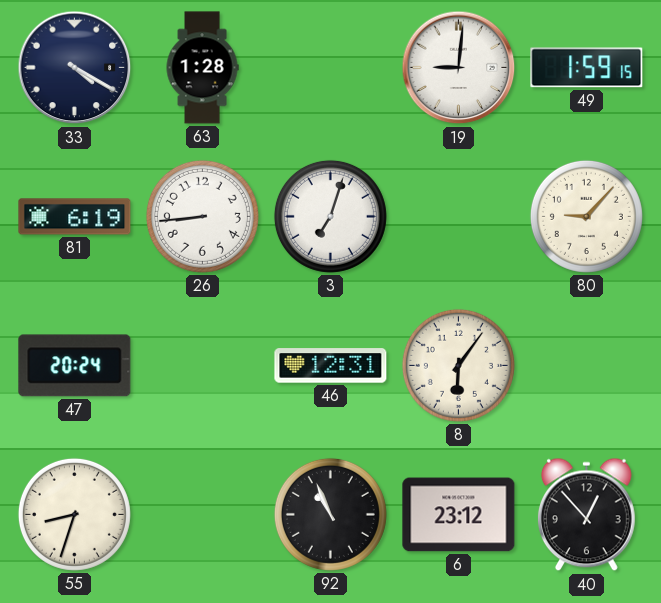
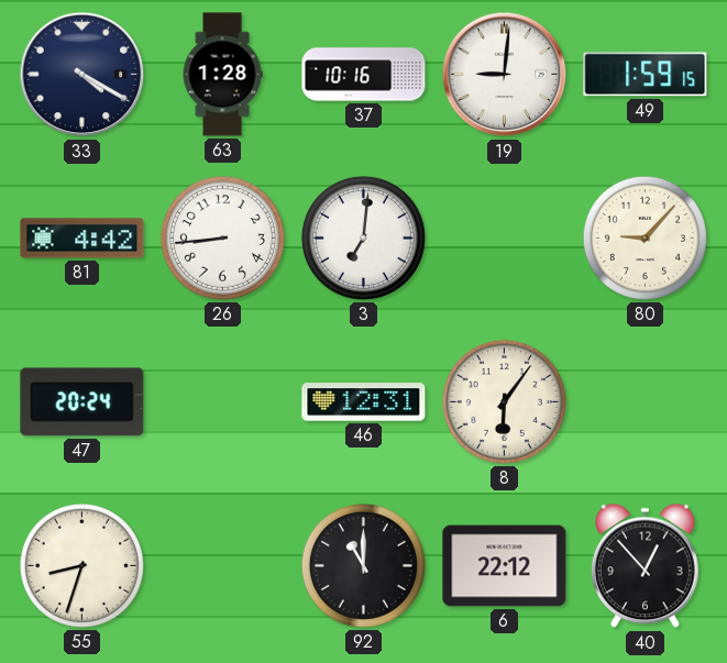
37: none -> 10:16 (364, 75)
81: 6:19 -> 4:42 (82, 239)
3: 7:03 -> 7:01 (363, 237)
92: 10:56 -> 11:00 (363, 565)
6: 23:12 -> 22:12 (505, 566)
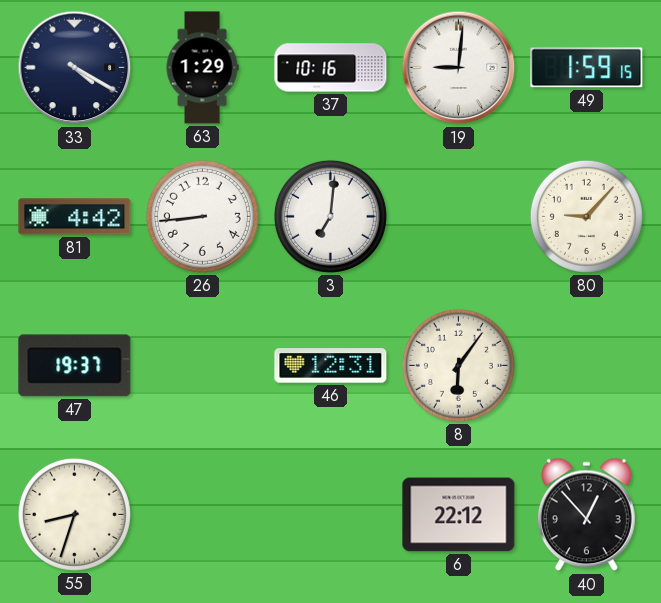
63: 1:28 -> 1:29 (202, 68)
47: 20:24 -> 19:37 (75, 366)
92: 11:00 -> none (363, 565)
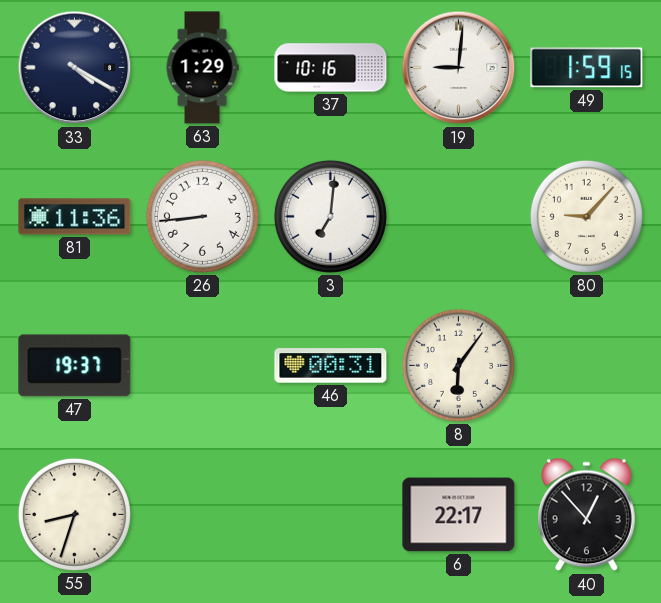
81: 4:42 -> 11:36 (75, 217)
46: 12:31 -> 00:31 (331, 366)
6: 22:12 -> 22:17 (459, 515)
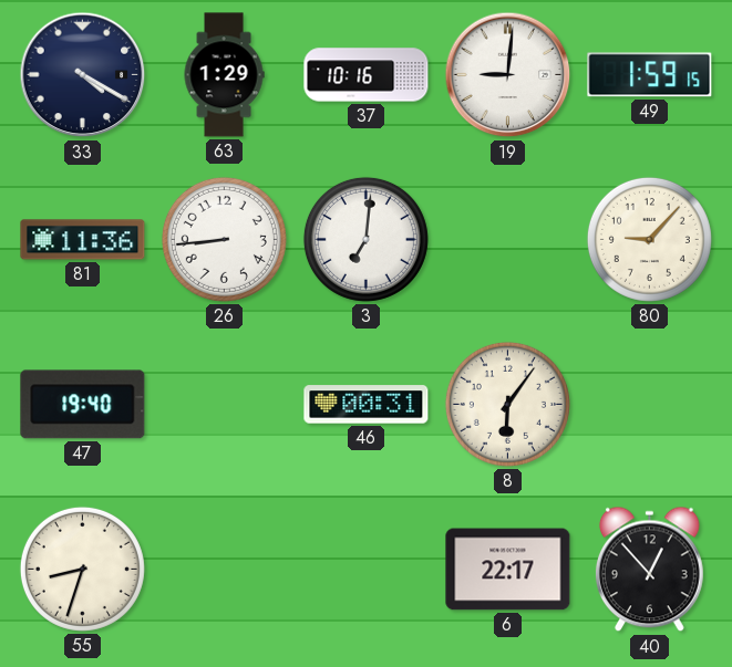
47: 19:37 -> 19:40 (83, 405)
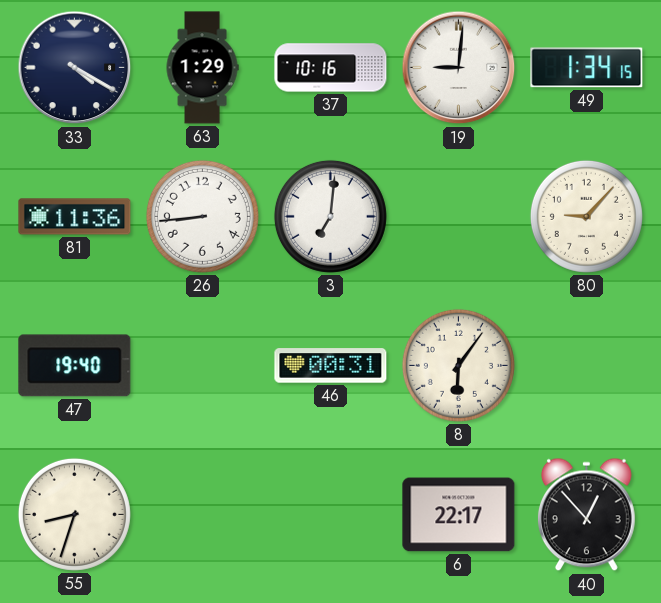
49: 1:59 -> 1:34 (587, 68)
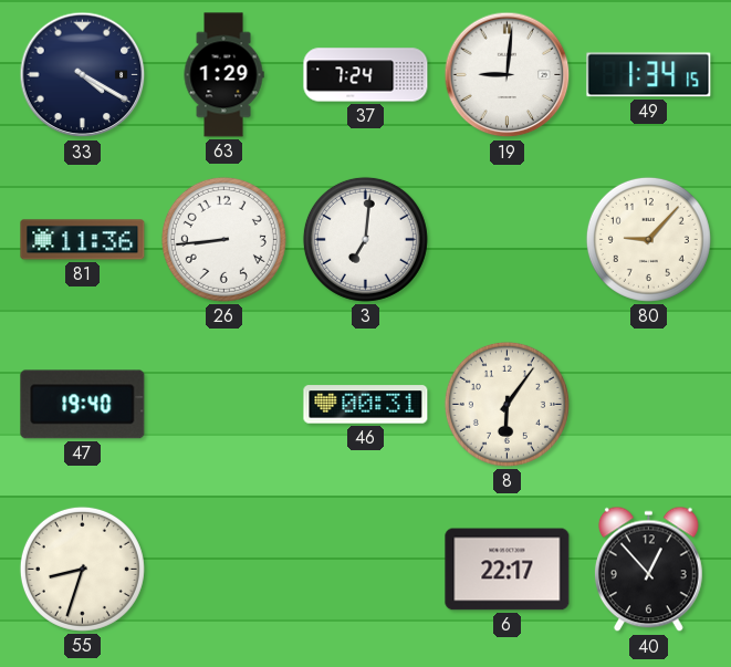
37: 10:16 -> 7:24 (366, 75)
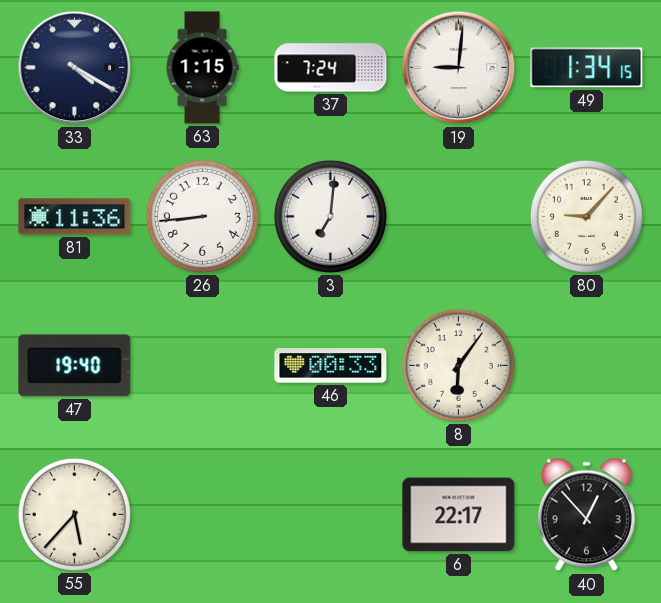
63: 1:29 -> 1:15 (202, 68)
46: 00:31 -> 00:33 (331, 366)
55: 8:33 -> 5:37 (74, 514)
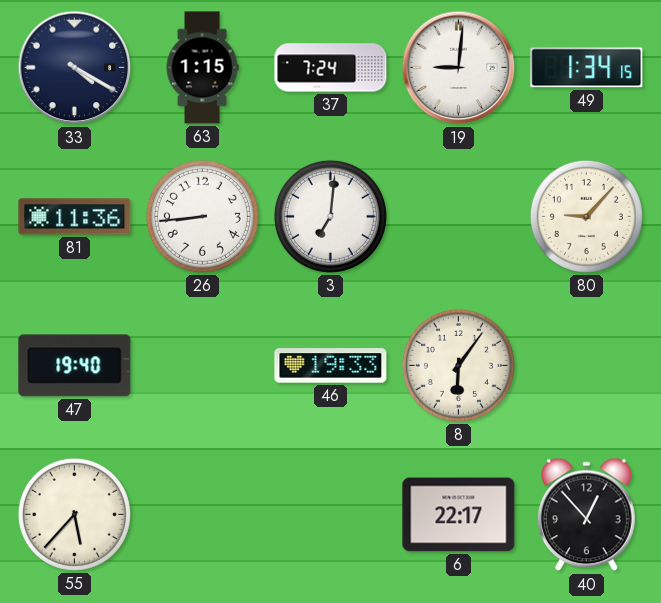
46: 00:33 -> 19:33 (331, 366)
